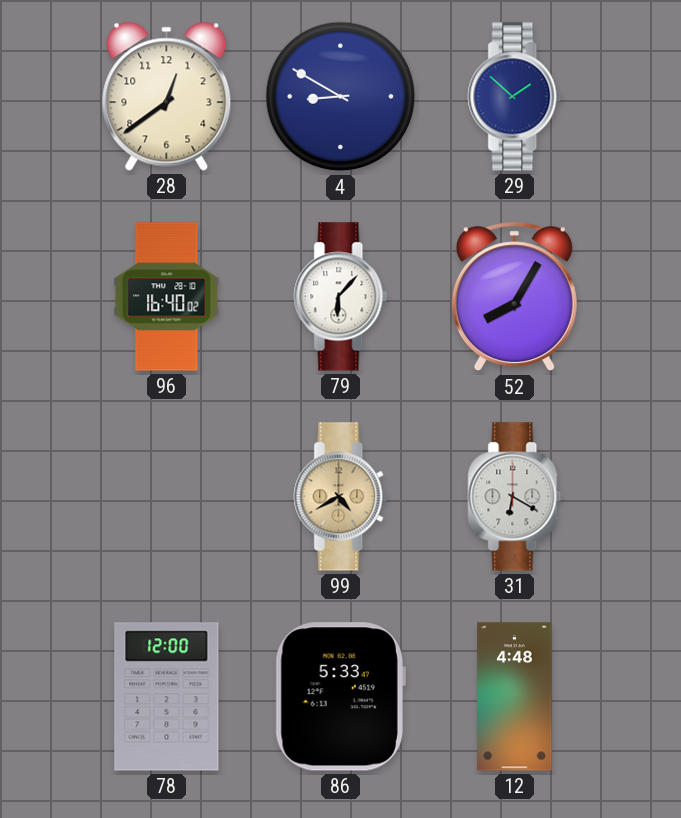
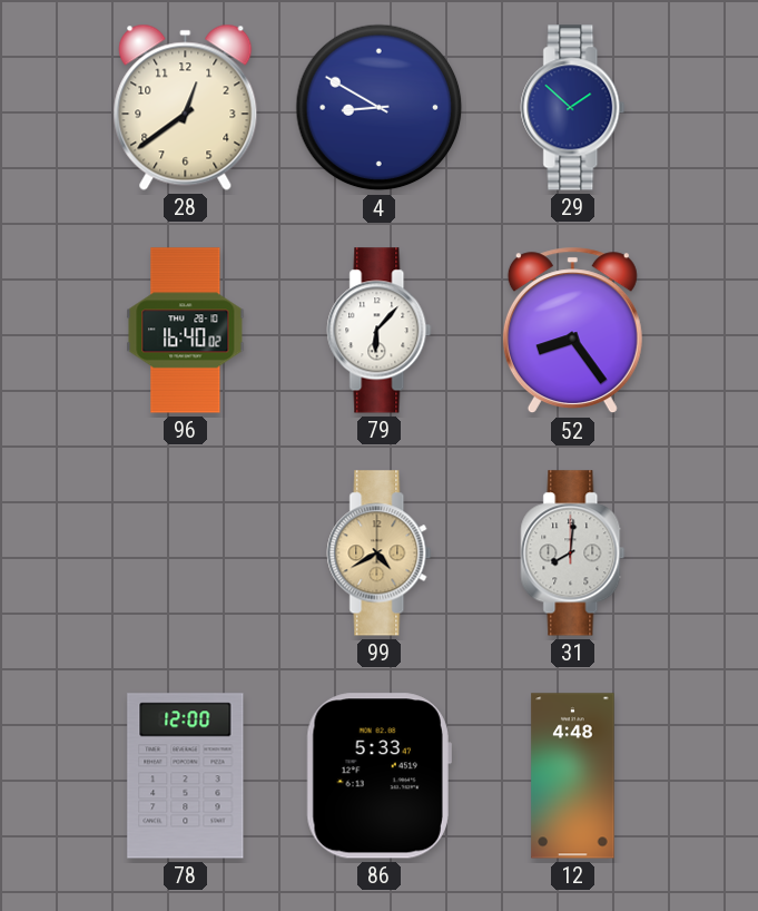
52: 8:05 -> 8:24 (572, 331)
31: 6:20 -> 8:01 (573, 554)
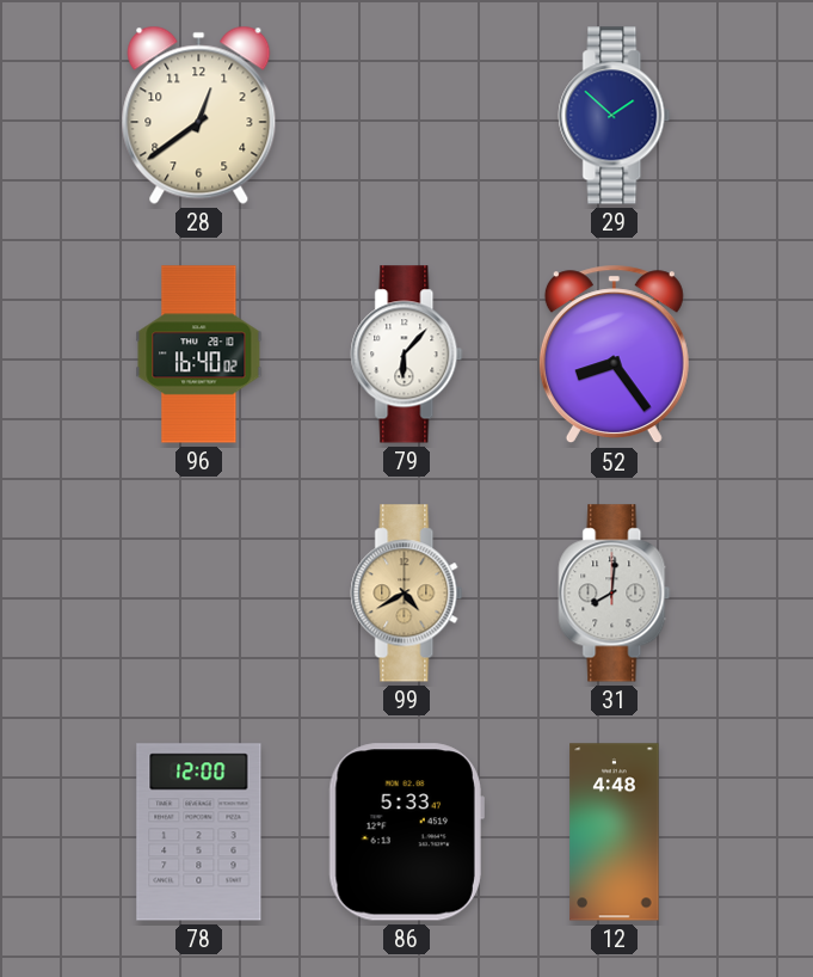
4: 8:50 -> none (380, 108)
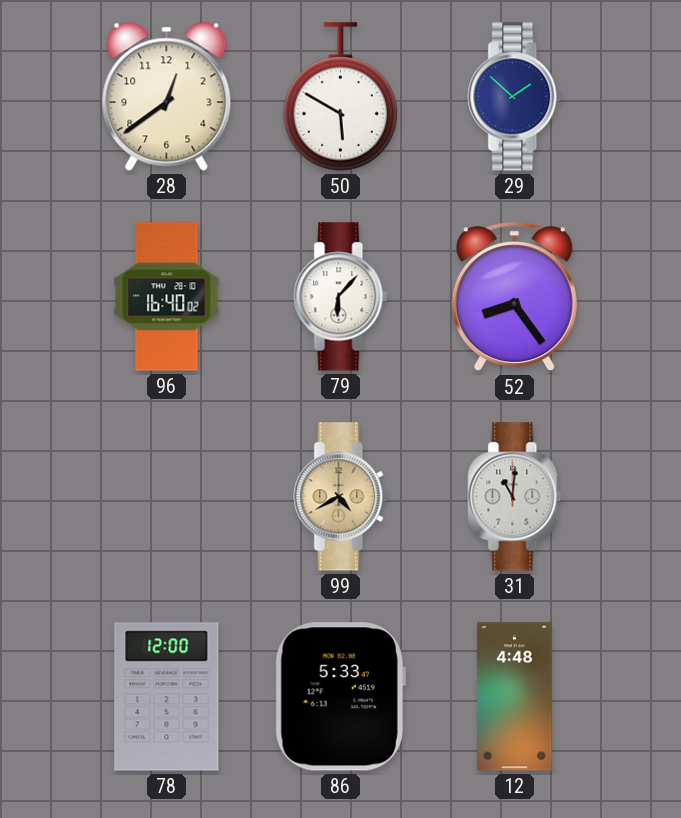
50: none -> 5:50 (341, 97)
31: 8:01 -> 11:01 (515, 497)
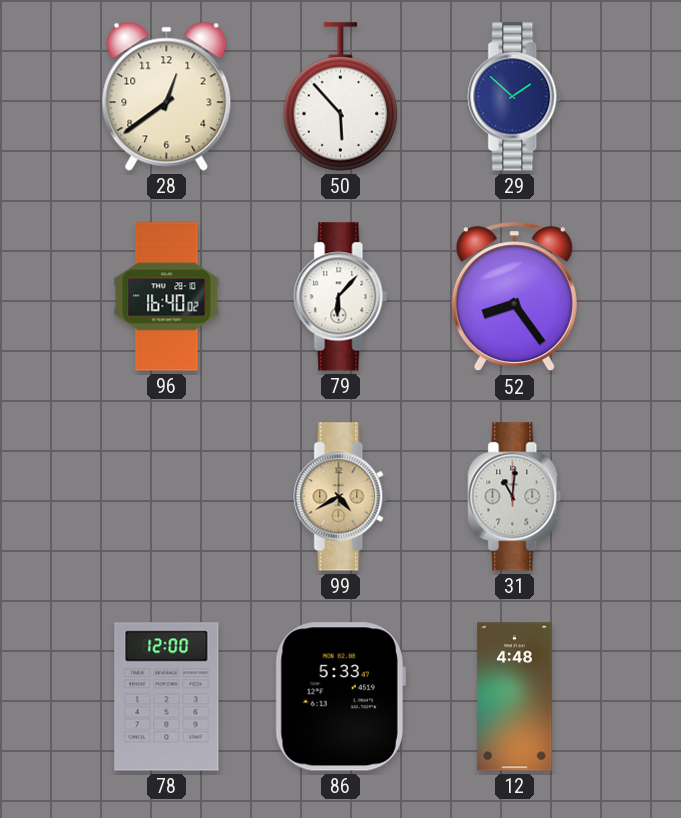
50: 5:50 -> 5:53 (341, 97)
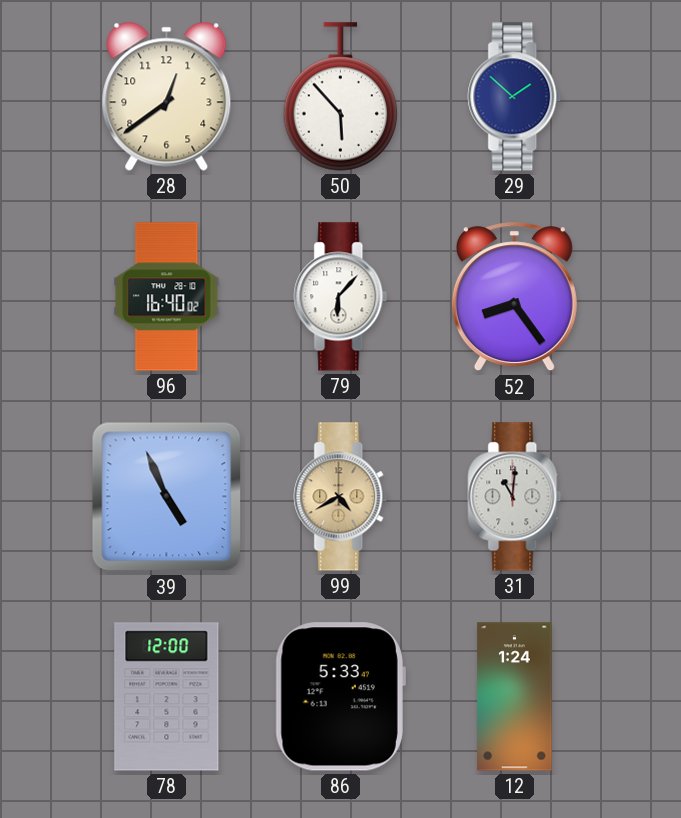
39: none -> 4:56 (167, 497)
12: 4:48 -> 1:24 (515, 697)
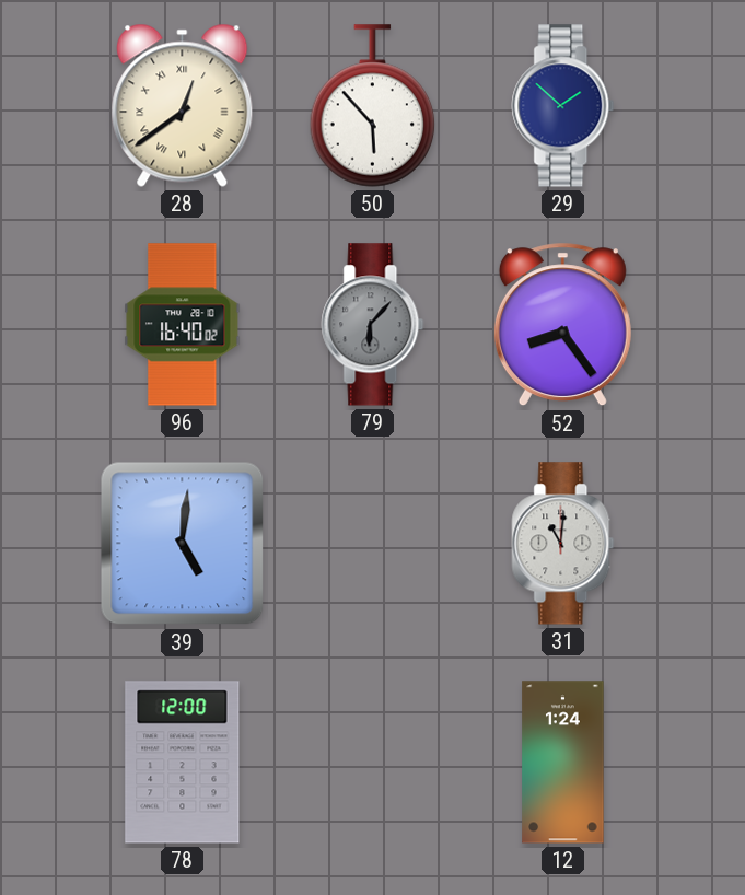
28 numerals: Arabic -> Roman (183, 105)
79 dial: white -> grey (373, 325)
39: 4:56 -> 5:01 (183, 544)
99: 4:40 -> none (341, 497)
86: 5:33 -> none (340, 697)
